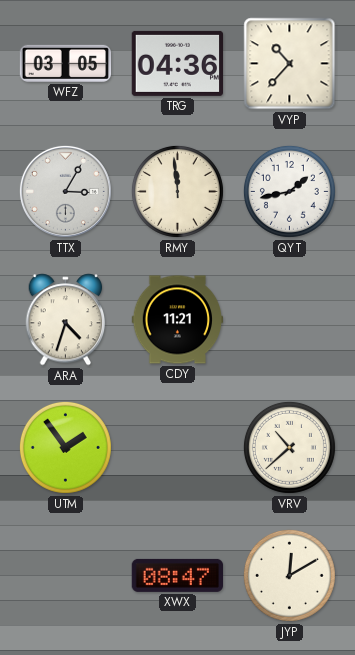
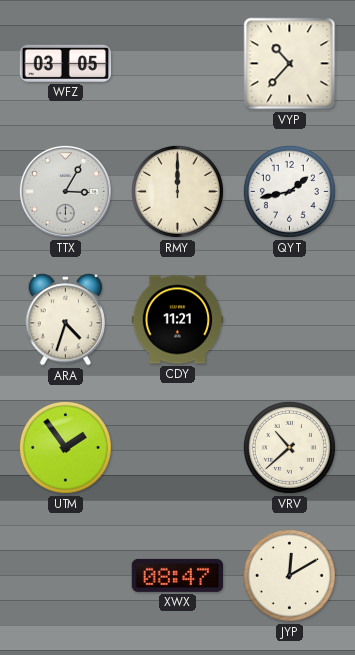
TRG: 04:36 -> none (177, 63)
RMY: 11:59 -> 12:00 (177, 191)
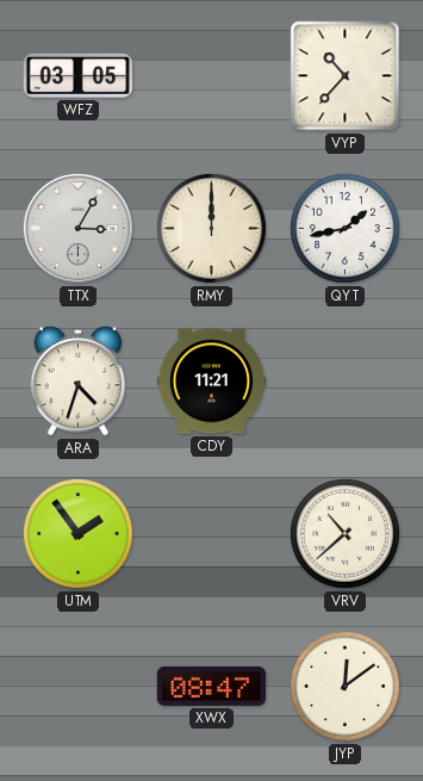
JYP: 12:10 -> 12:09 (344, 686)
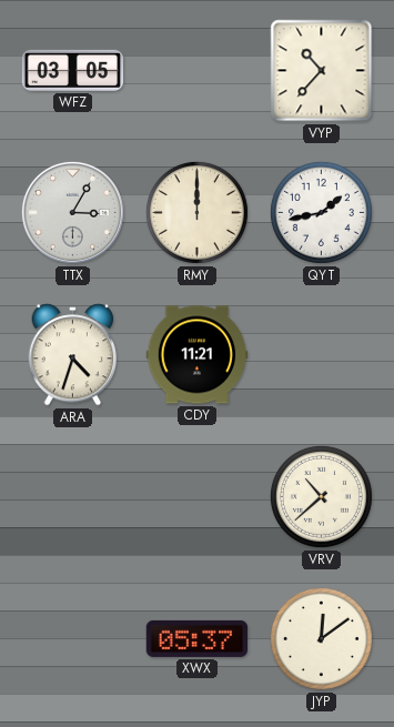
UTM: 1:54 -> none (77, 533)
XWX: 08:47 -> 05:37 (196, 638)
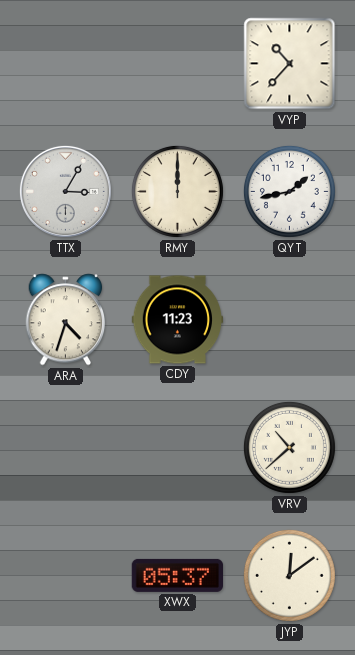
WFZ: 03:05 -> none (73, 70)
CDY: 11:21 -> 11:23 (178, 320)
